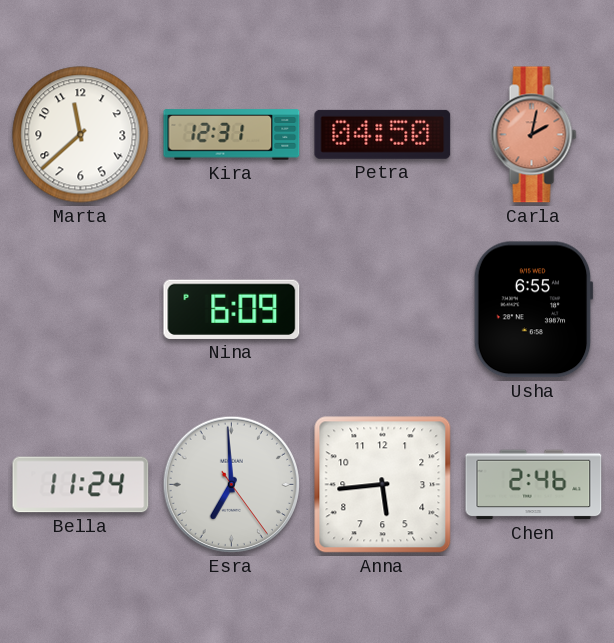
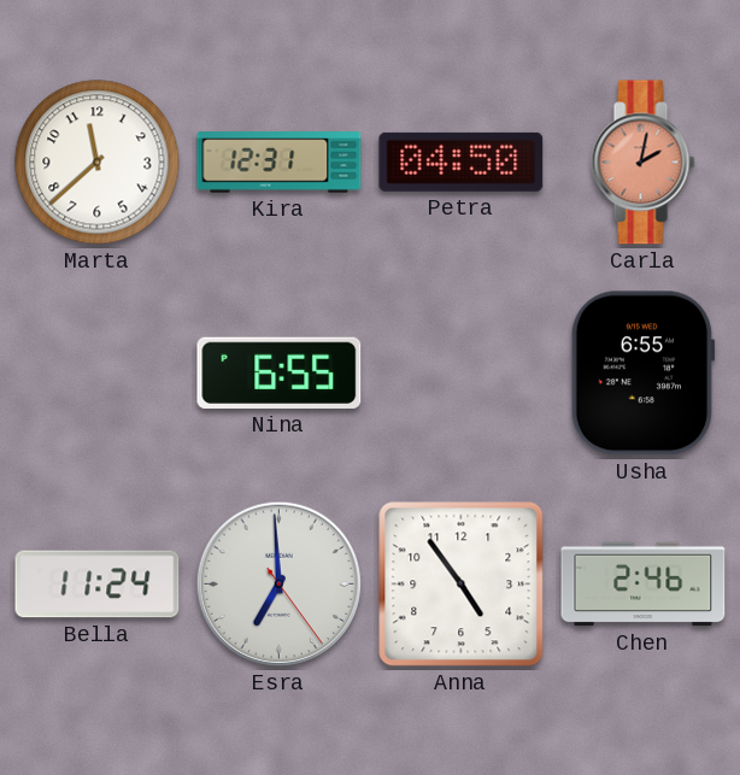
Nina: 6:09 -> 6:55 (280, 372)
Anna: 5:44 -> 4:54 (462, 585)
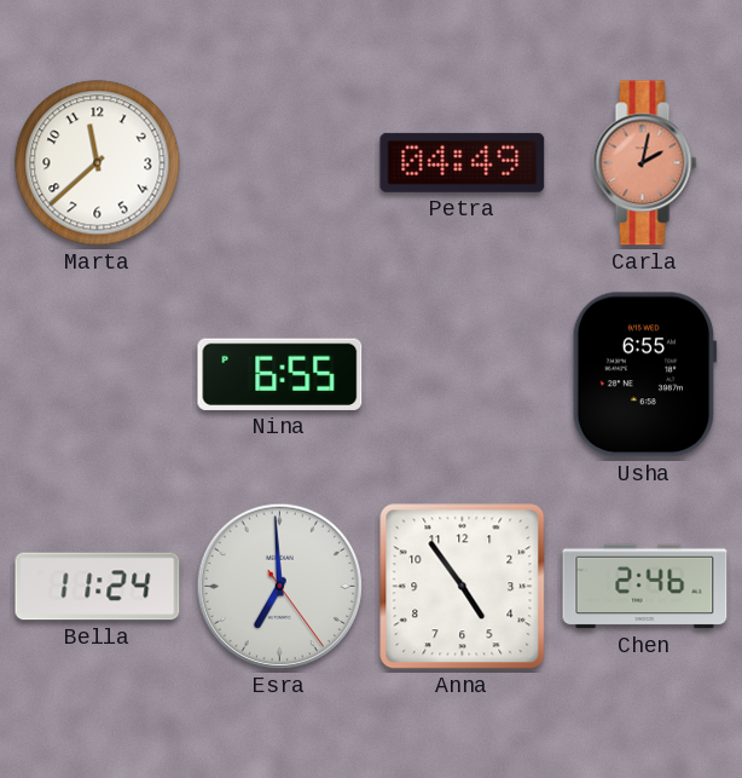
Kira: 12:31 -> none (280, 163)
Petra: 04:50 -> 04:49 (463, 162)
